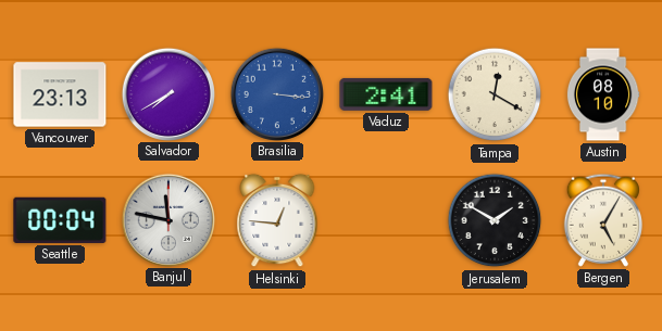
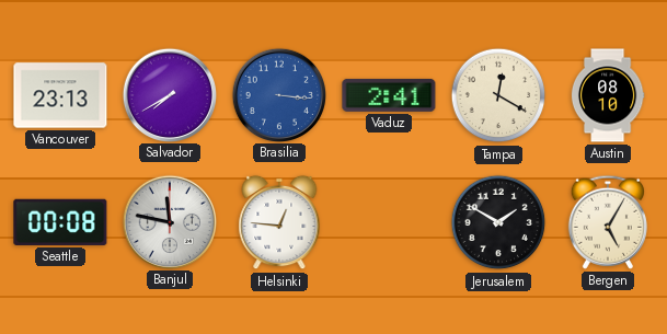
Seattle: 00:04 -> 00:08 (60, 222)
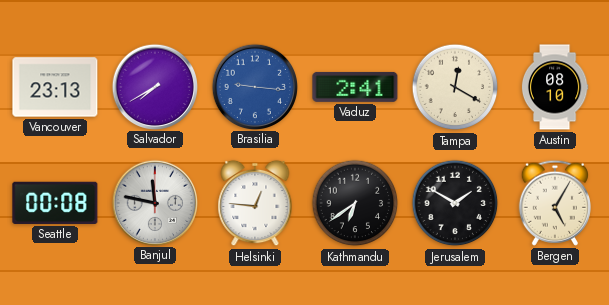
Brasilia: 3:16 -> 9:16 (254, 86)
Kathmandu: none -> 6:39 (355, 203)
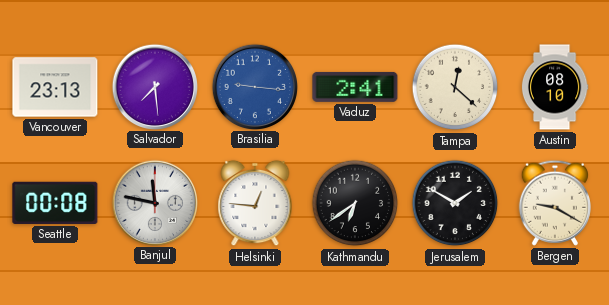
Salvador: 7:40 -> 7:29 (154, 86)
Tampa: 12:20 -> 12:22 (455, 87)
Bergen: 5:05 -> 9:20 (554, 203)
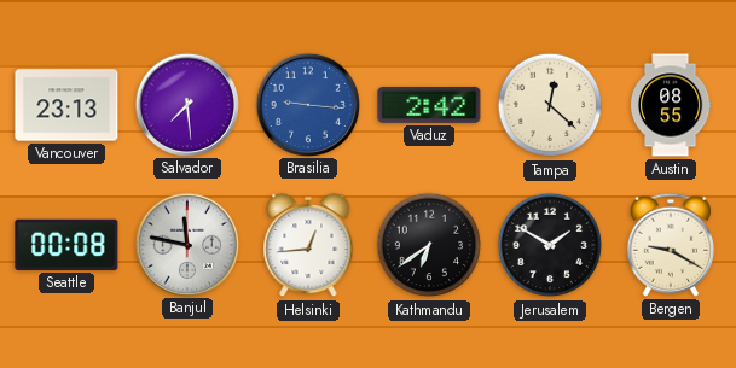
Vaduz: 2:41 -> 2:42 (429, 105)
Austin: 08:10 -> 08:55 (671, 105)
Helsinki: 12:46 -> 12:44 (308, 245)
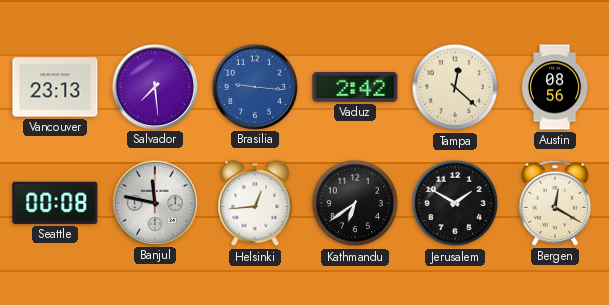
Austin: 08:55 -> 08:56 (555, 87)
Bergen: 9:20 -> 12:20 (554, 203)
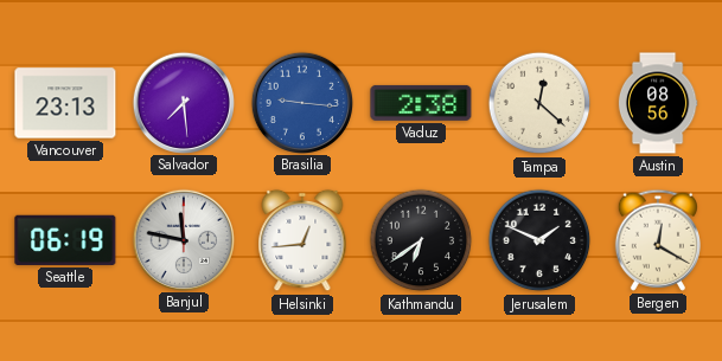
Vaduz: 2:42 -> 2:38 (421, 103)
Seattle: 00:08 -> 06:19 (65, 240)
Jerusalem: 1:50 -> 1:49 (539, 240)
